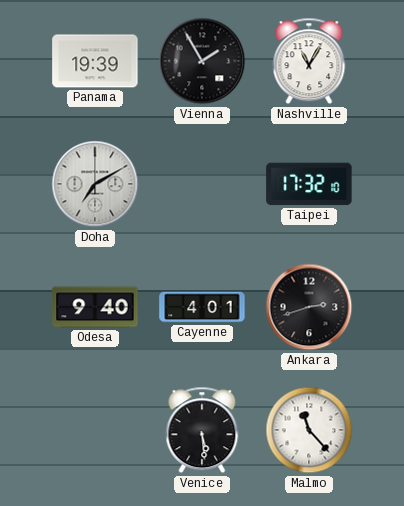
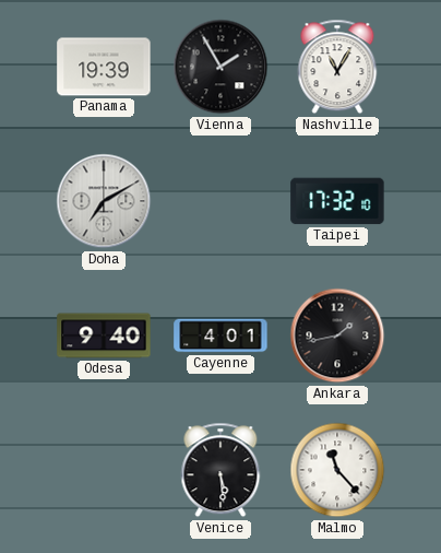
Ankara: 2:42 -> 1:43 (337, 336)
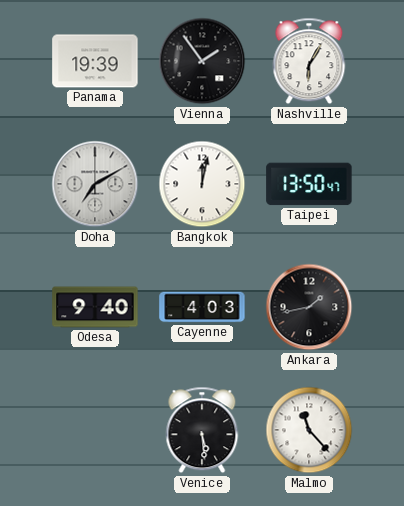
Vienna: 1:55 -> 1:54 (202, 61)
Nashville: 11:05 -> 6:05 (309, 61)
Bangkok: none -> 12:02 (202, 184)
Taipei: 17:32 -> 13:50 (309, 184)
Cayenne: 4:01 -> 4:03 (202, 307)
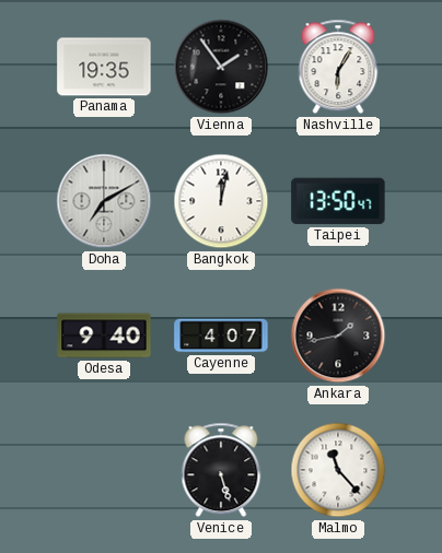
Panama: 19:39 -> 19:35 (104, 67)
Cayenne: 4:03 -> 4:07 (221, 336)
Venice: 5:29 -> 5:27 (221, 470)
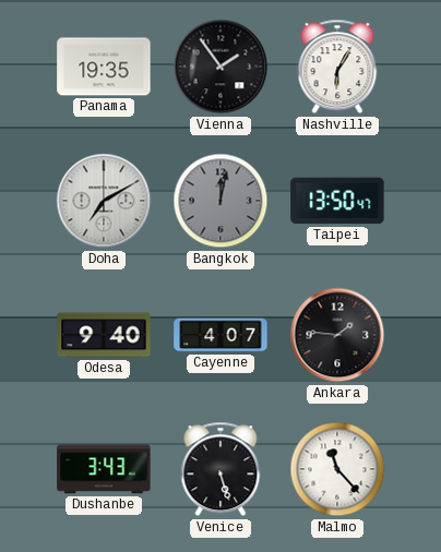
Bangkok dial: white -> grey (221, 201)
Ankara: 1:43 -> 1:46 (337, 335)
Dushanbe: none -> 3:43 (104, 469)
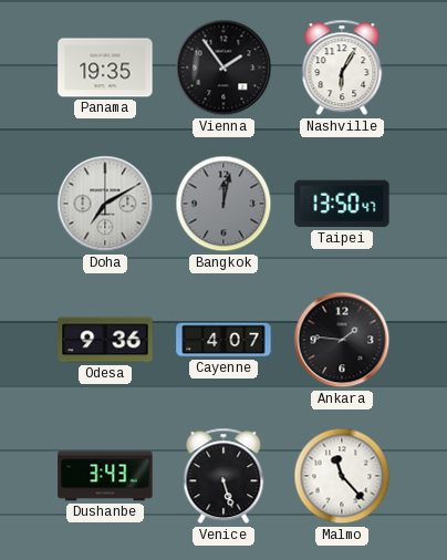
Odesa: 9:40 -> 9:36 (105, 340)
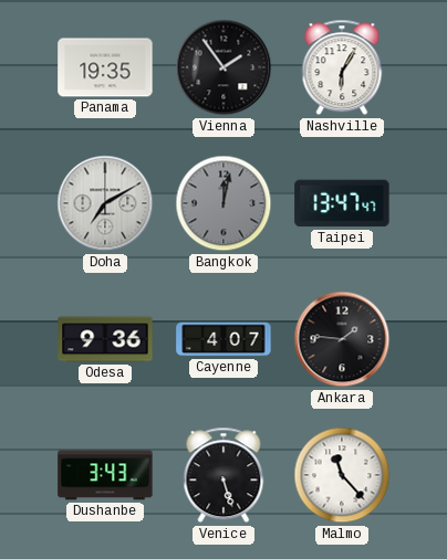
Taipei: 13:50 -> 13:47 (342, 203)
